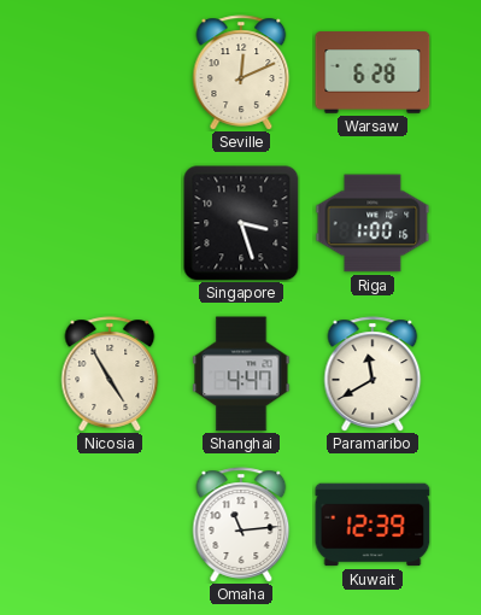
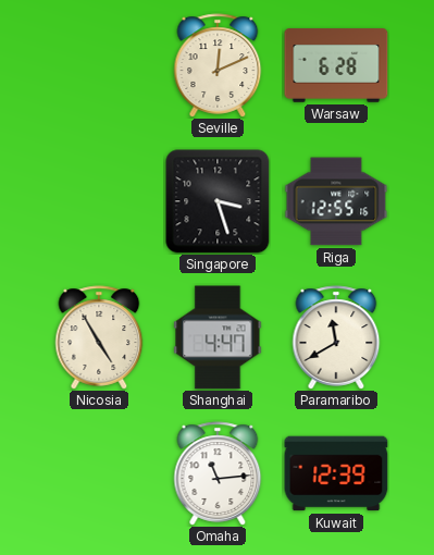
Riga: 1:00 -> 12:55 (336, 201)
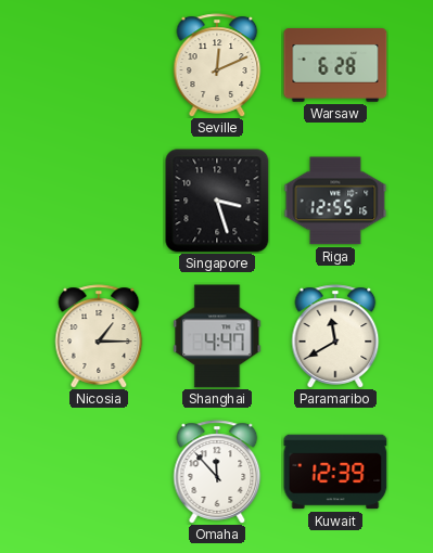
Nicosia: 4:55 -> 1:15 (99, 336)
Omaha: 11:14 -> 11:53 (217, 472)
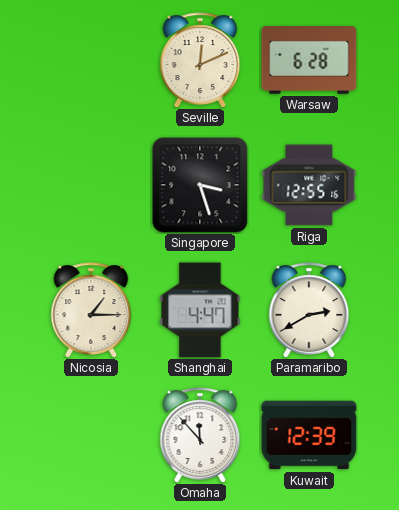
Paramaribo: 11:40 -> 2:40 (309, 310)
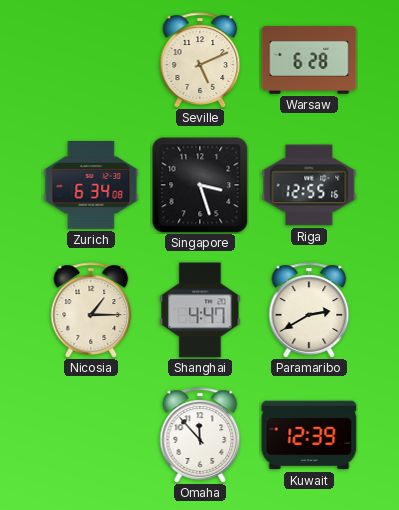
Seville: 12:11 -> 5:11 (200, 60)
Zurich: none -> 6:34 (91, 186)
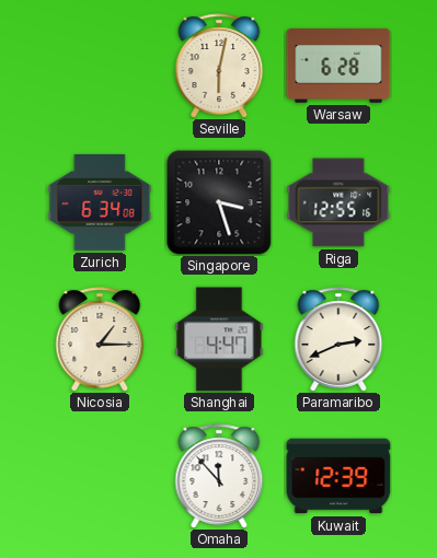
Seville: 5:11 -> 6:02 (219, 66)
Paramaribo: 2:40 -> 2:41 (338, 339)
